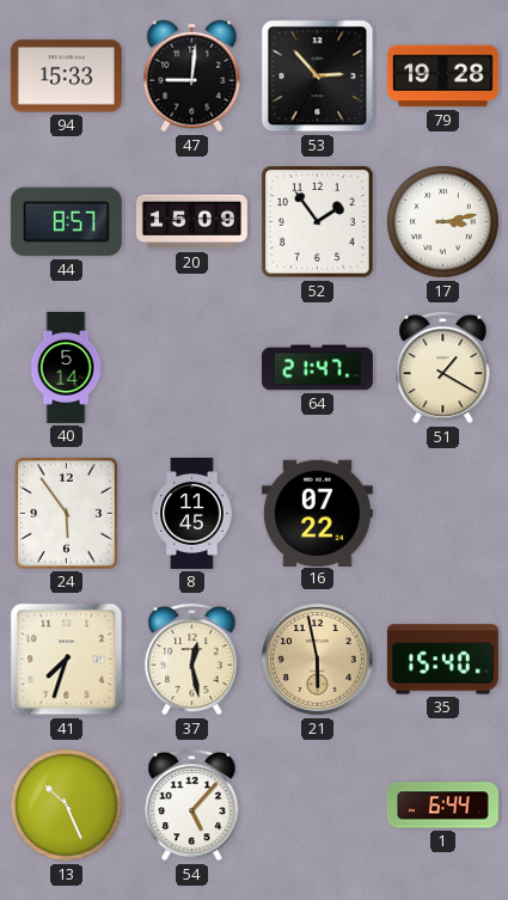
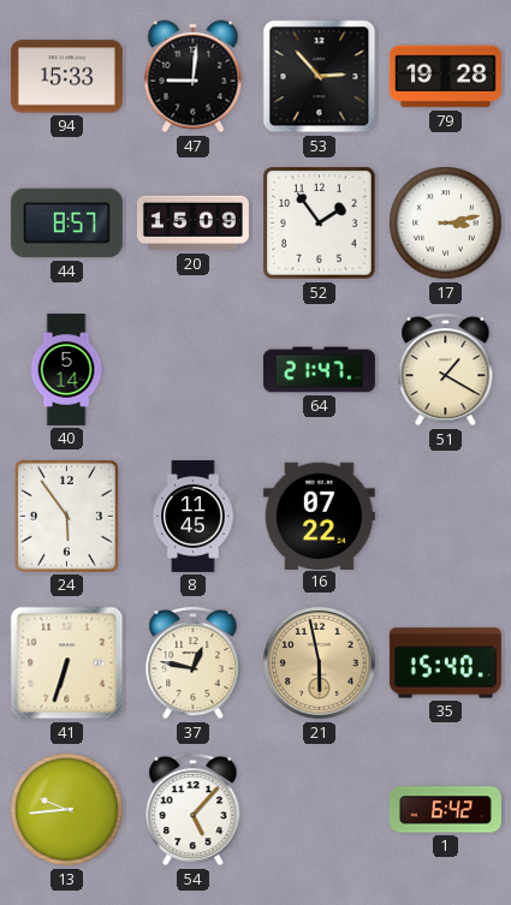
41: 7:33 -> 6:33 (67, 663)
37: 12:28 -> 12:47 (194, 662)
13: 10:26 -> 9:44 (67, 810)
1: 6:44 -> 6:42 (445, 810)
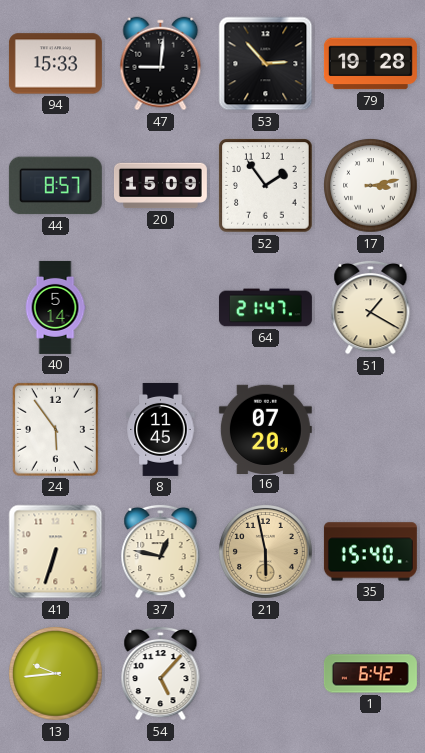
16: 07:22 -> 07:20 (265, 429)
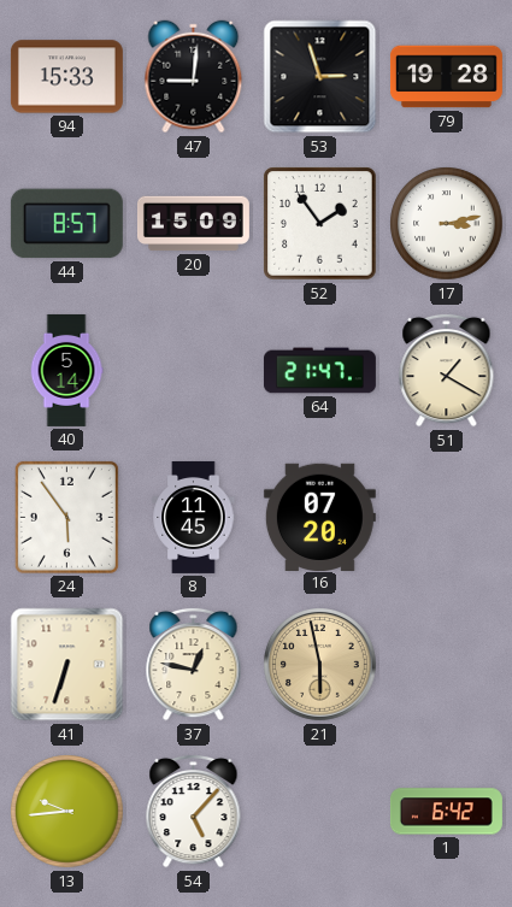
53: 2:53 -> 2:57 (320, 77)
35: 15:40 -> none (370, 552)
